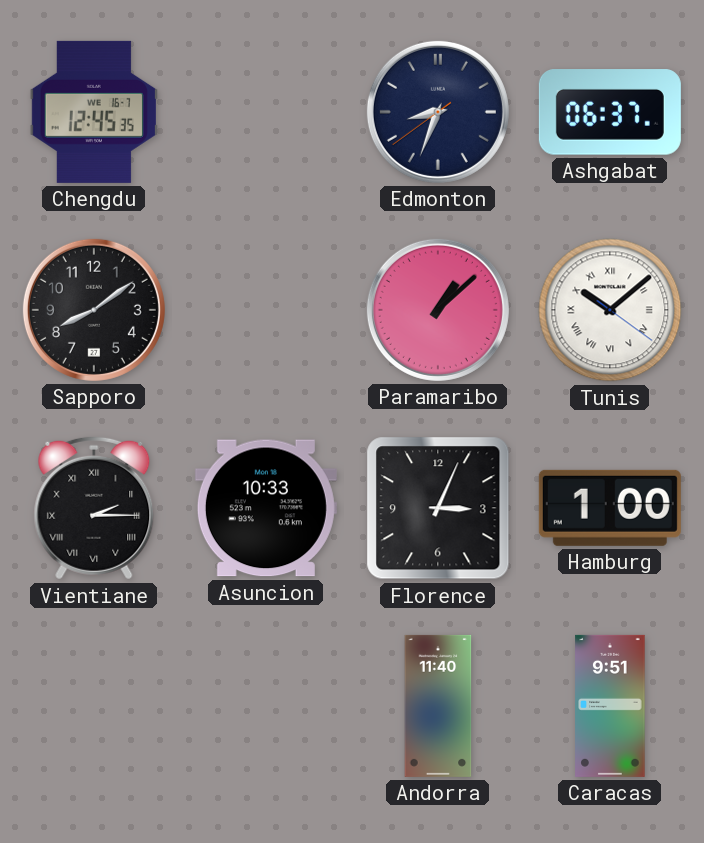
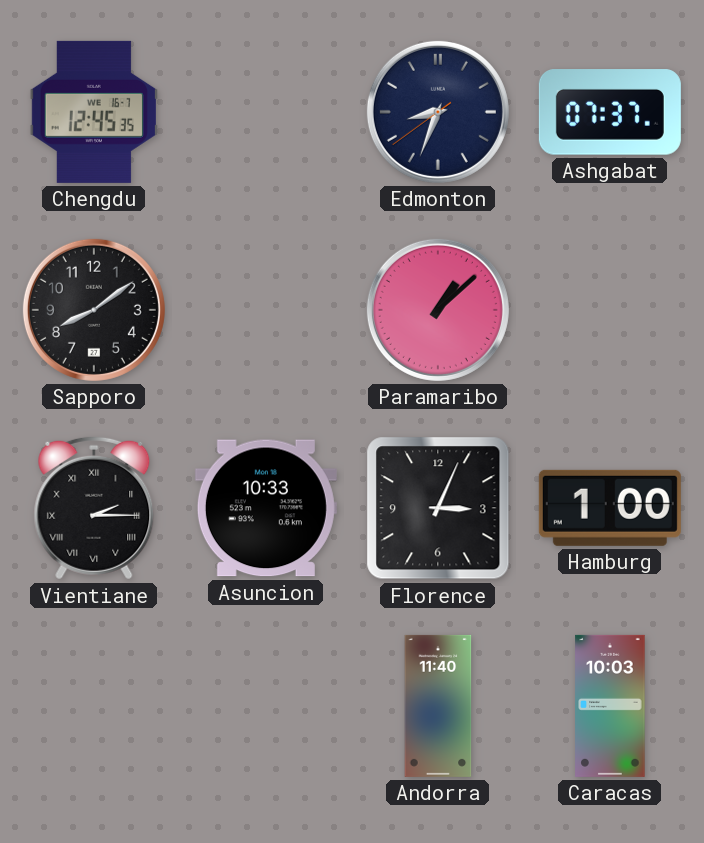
Ashgabat: 06:37 -> 07:37 (610, 112)
Tunis: 10:08 -> none (610, 310)
Caracas: 9:51 -> 10:03 (610, 706)
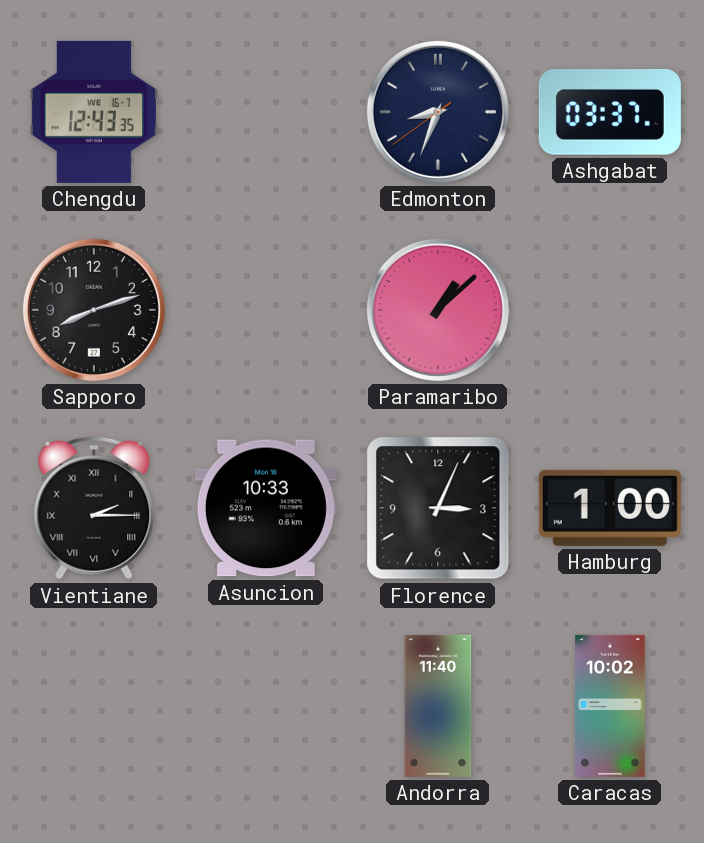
Chengdu: 12:45 -> 12:43 (94, 112)
Ashgabat: 07:37 -> 03:37 (610, 112)
Sapporo: 8:09 -> 8:12 (94, 310)
Caracas: 10:03 -> 10:02 (610, 706)
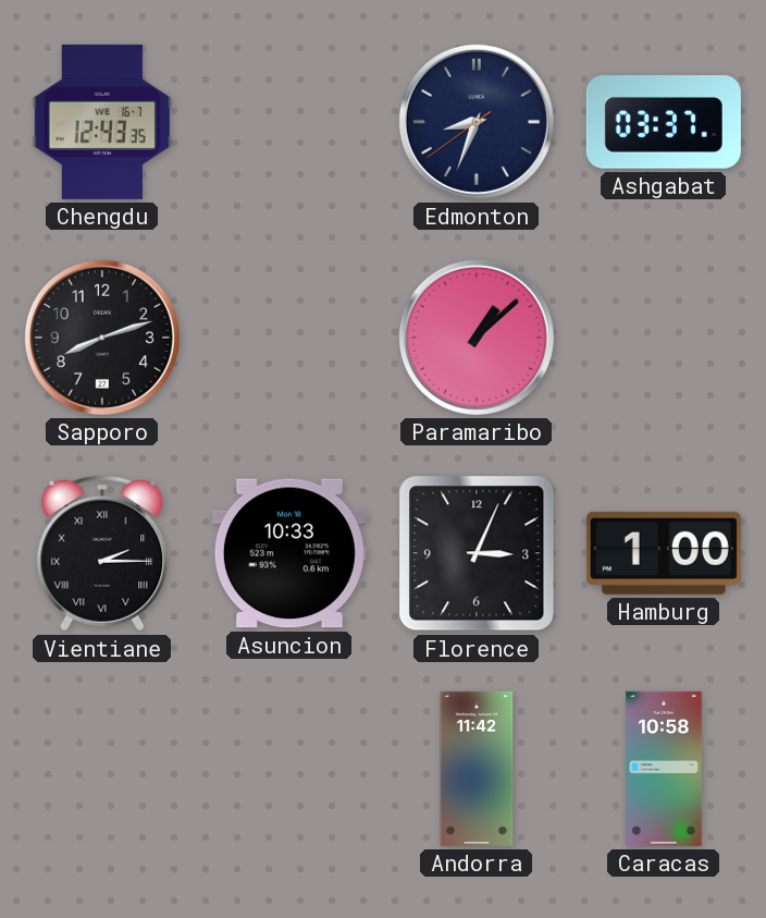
Andorra: 11:40 -> 11:42 (477, 769)
Caracas: 10:02 -> 10:58 (664, 769)
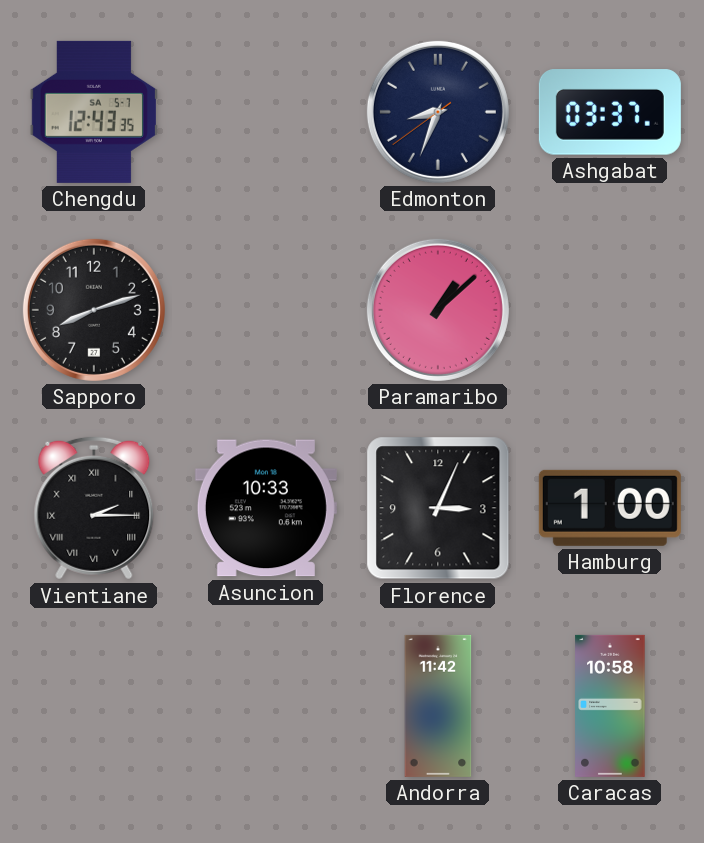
Chengdu date: WE 16-7 -> SA 5-7 (94, 112)
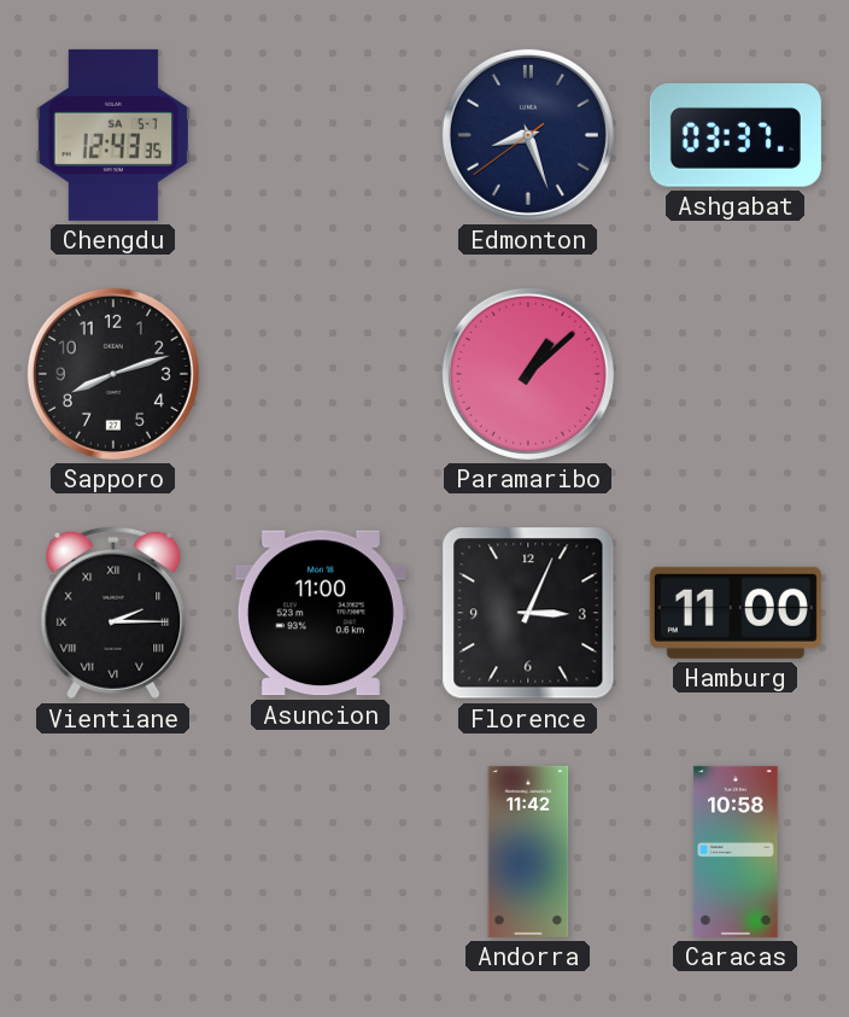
Edmonton: 8:33 -> 8:26 (528, 135)
Asuncion: 10:33 -> 11:00 (321, 613)
Hamburg: 1:00 -> 11:00 (736, 613)
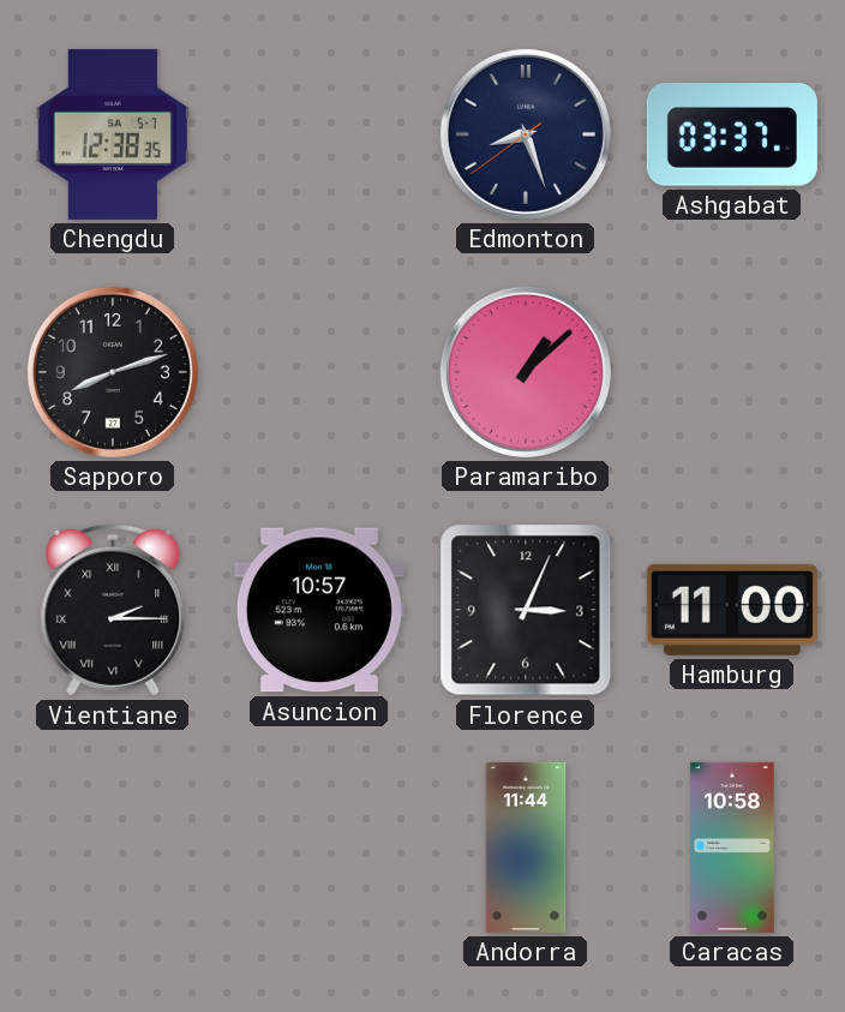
Chengdu: 12:43 -> 12:38 (113, 134)
Asuncion: 11:00 -> 10:57 (319, 610)
Andorra: 11:42 -> 11:44 (526, 848)
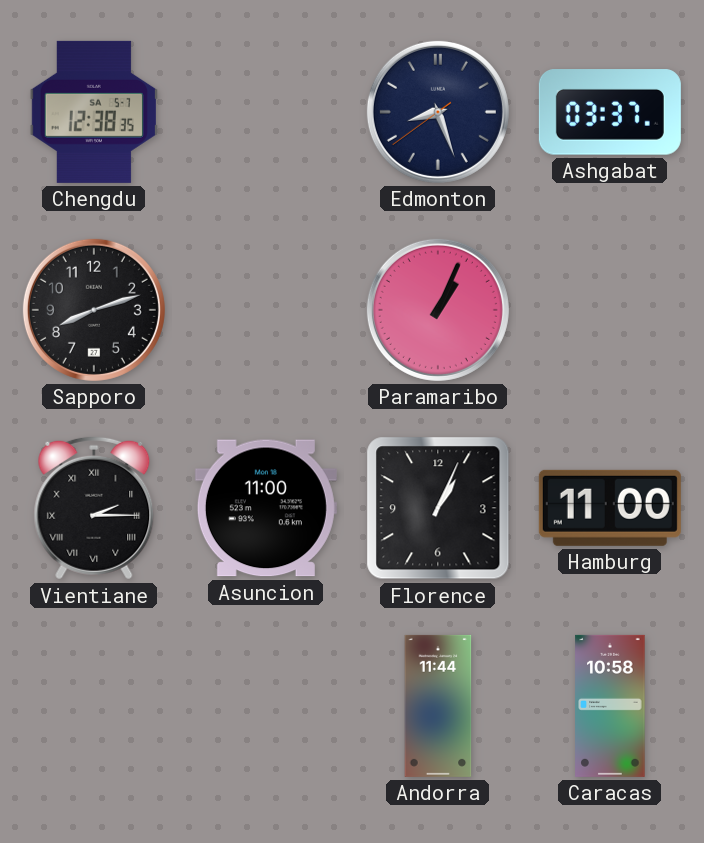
Paramaribo: 1:08 -> 1:04 (438, 310)
Asuncion: 10:57 -> 11:00 (266, 508)
Florence: 3:04 -> 1:04 (438, 508)
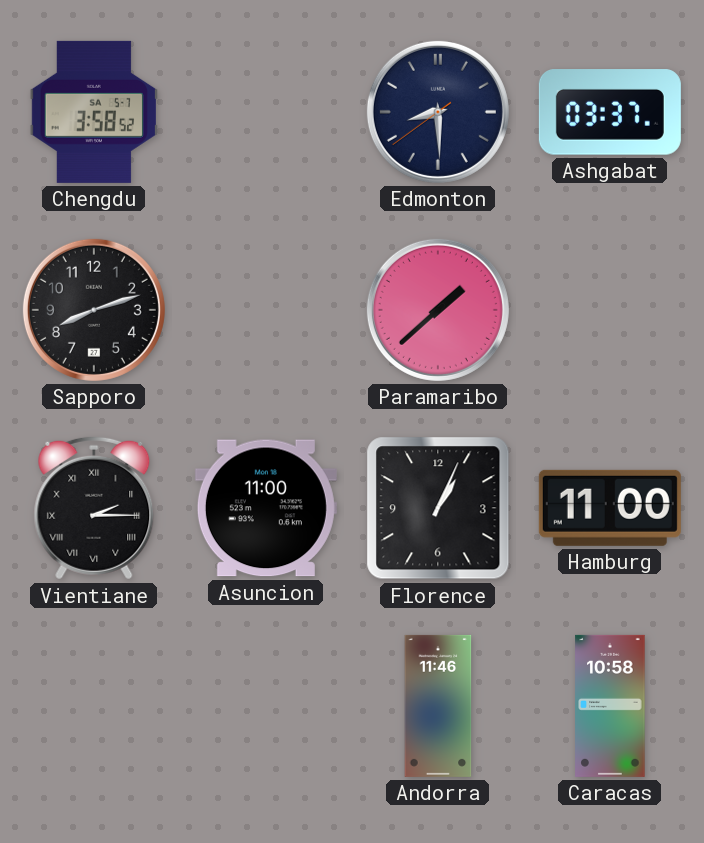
Chengdu: 12:38 -> 3:58 (94, 112)
Edmonton: 8:26 -> 8:29 (438, 112)
Paramaribo: 1:04 -> 1:38 (438, 310)
Andorra: 11:44 -> 11:46 (438, 706)
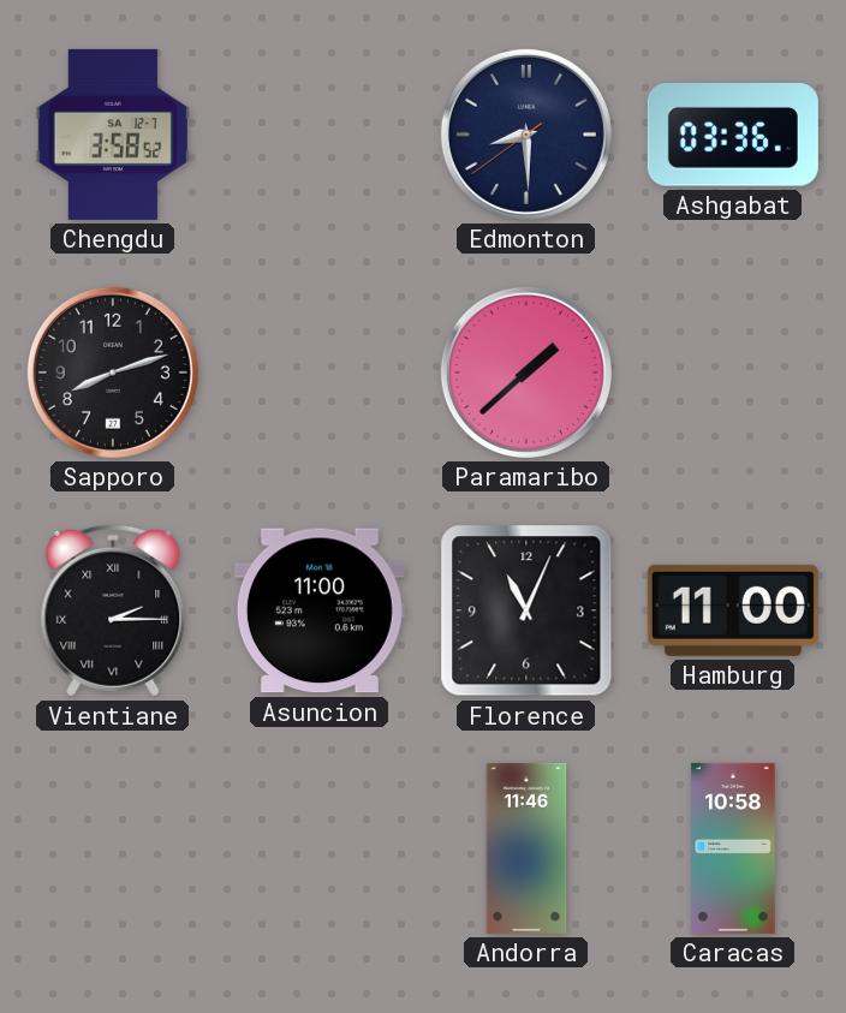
Chengdu date: SA 5-7 -> SA 12-7 (113, 135)
Ashgabat: 03:37 -> 03:36 (733, 135)
Florence: 1:04 -> 11:04 (526, 610)
